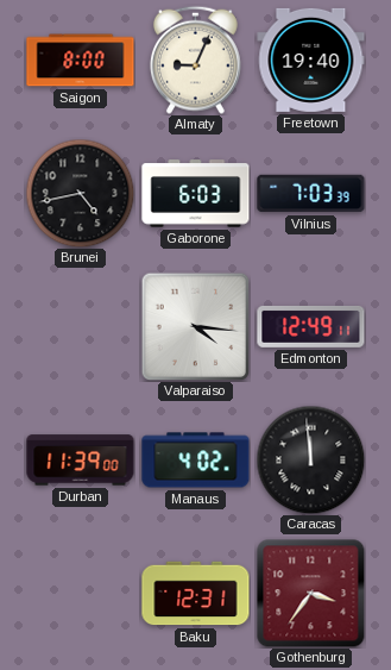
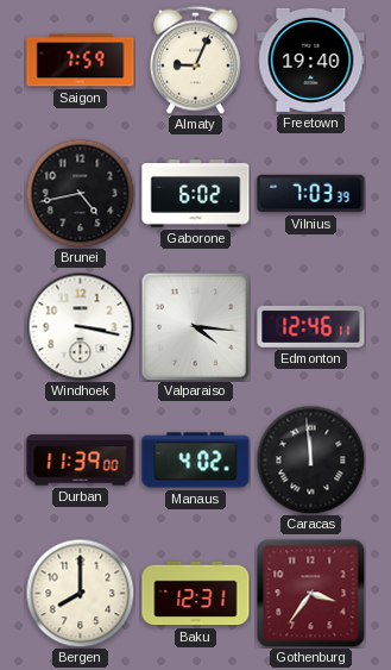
Saigon: 8:00 -> 7:59 (81, 61)
Gaborone: 6:03 -> 6:02 (196, 194)
Windhoek: none -> 3:17 (80, 326)
Edmonton: 12:49 -> 12:46 (311, 326)
Bergen: none -> 8:00 (80, 593)
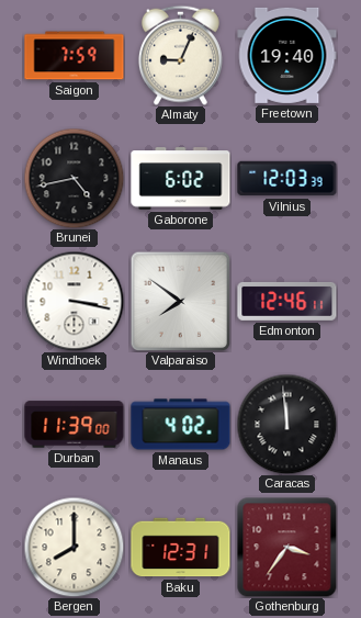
Vilnius: 7:03 -> 12:03 (287, 179)
Valparaiso: 4:16 -> 7:51 (180, 301)
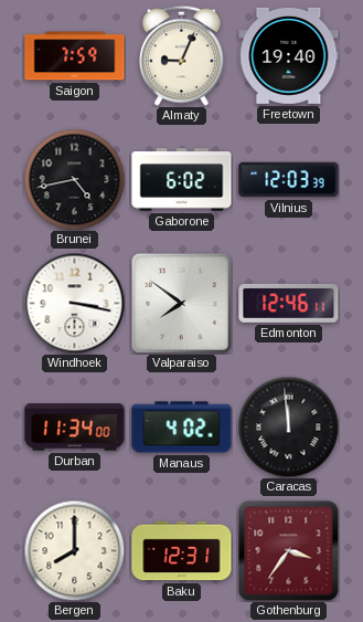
Durban: 11:39 -> 11:34 (75, 428)
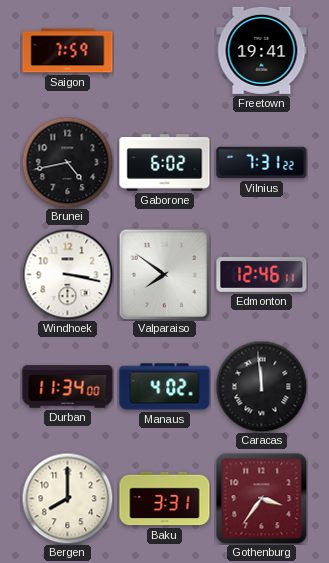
Almaty: 9:04 -> none (181, 55)
Freetown: 19:40 -> 19:41 (262, 50)
Vilnius: 12:03 -> 7:31 (262, 163)
Baku: 12:31 -> 3:31 (165, 499)
